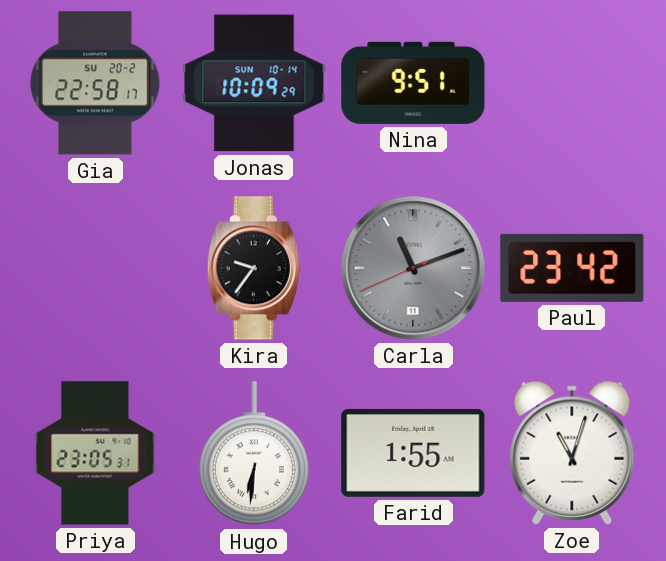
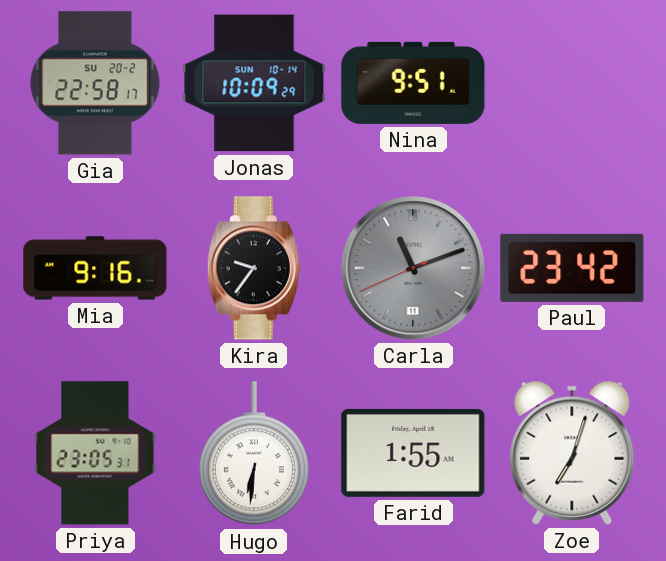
Mia: none -> 9:16 (95, 268)
Zoe: 11:03 -> 7:03 (572, 453)
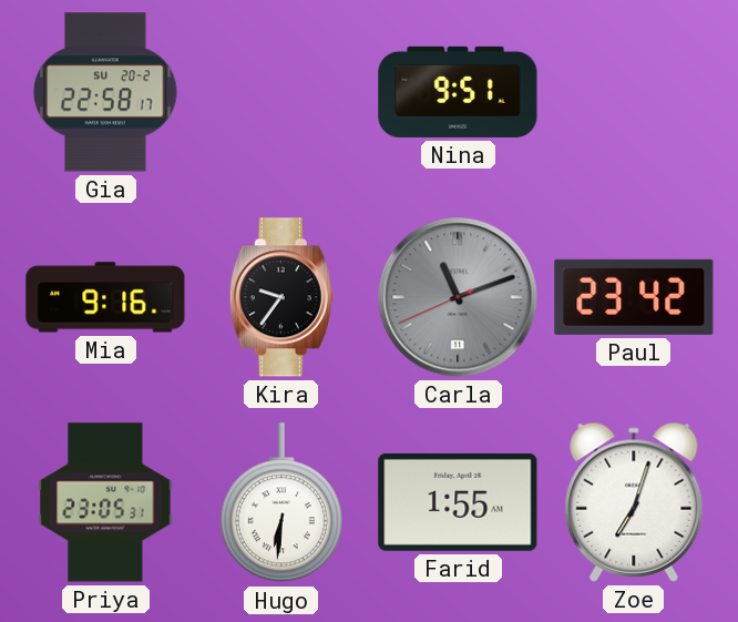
Jonas: 10:09 -> none (254, 83)
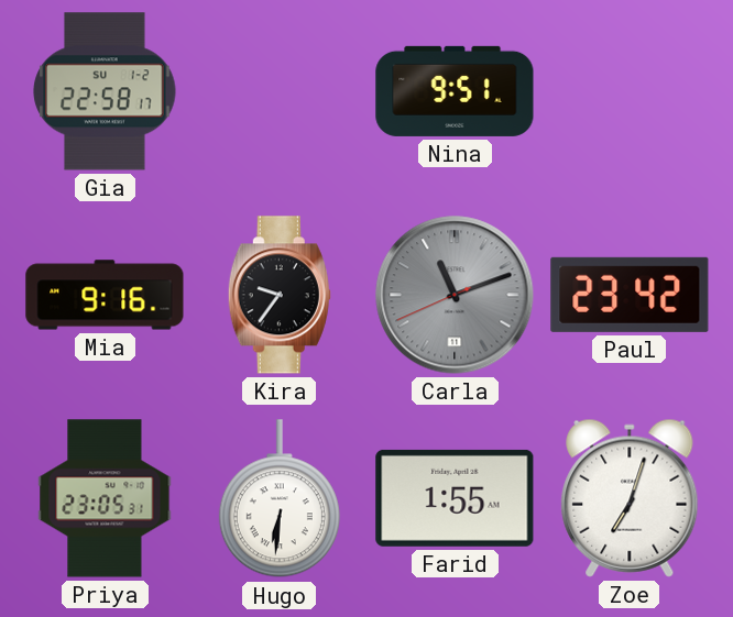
Gia date: SU 20-2 -> SU 1-2 (105, 91)
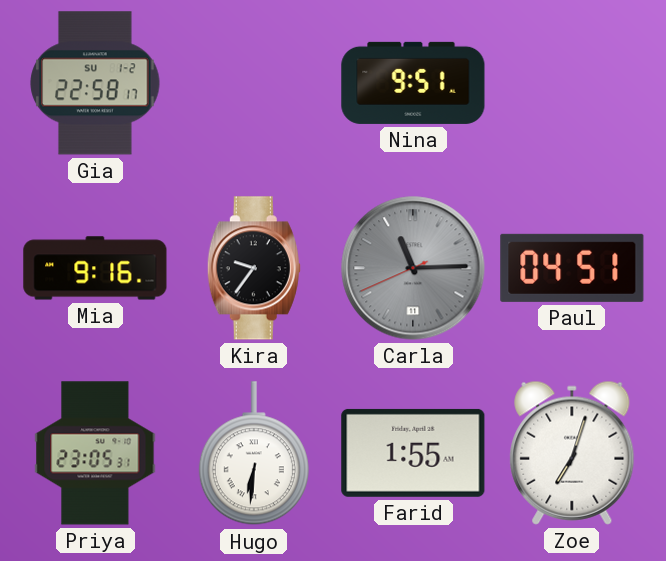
Carla: 11:11 -> 11:14 (413, 268)
Paul: 23:42 -> 04:51 (572, 268)
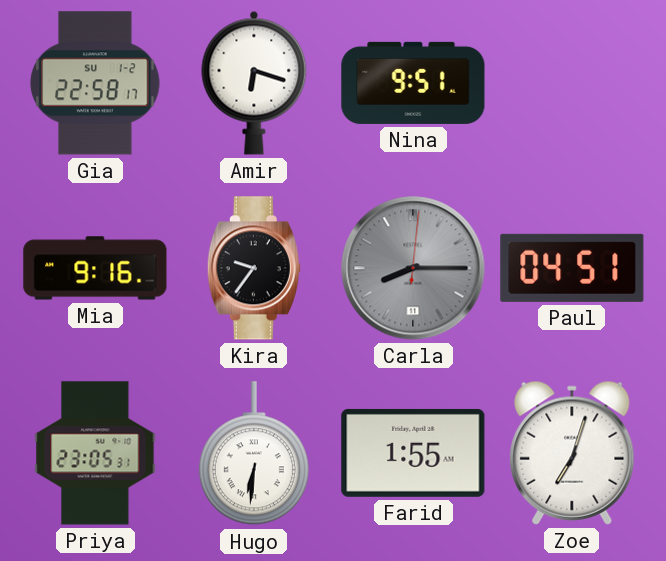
Amir: none -> 6:18 (254, 83)
Carla: 11:14 -> 8:15 (413, 268)
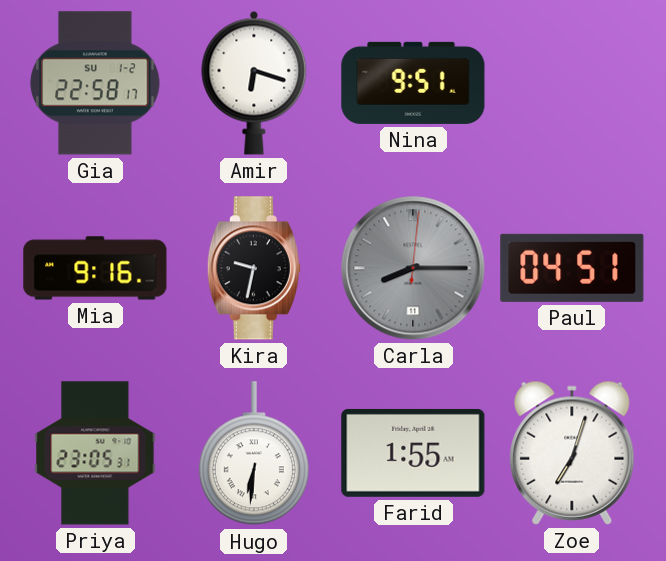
Kira: 9:36 -> 9:32 (254, 268)
